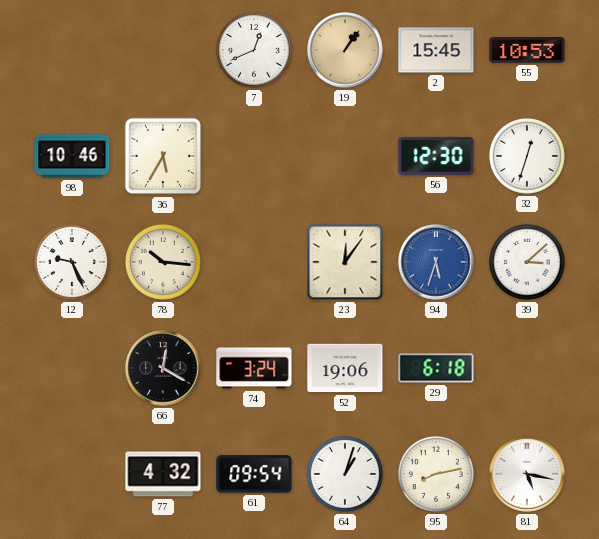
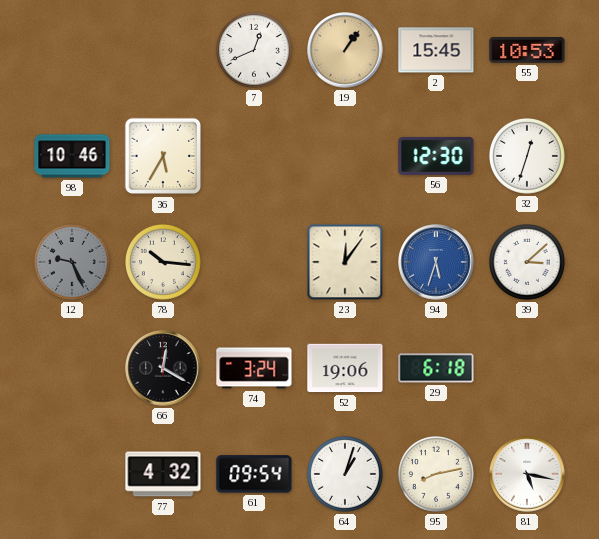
12 dial: white -> grey (72, 262)
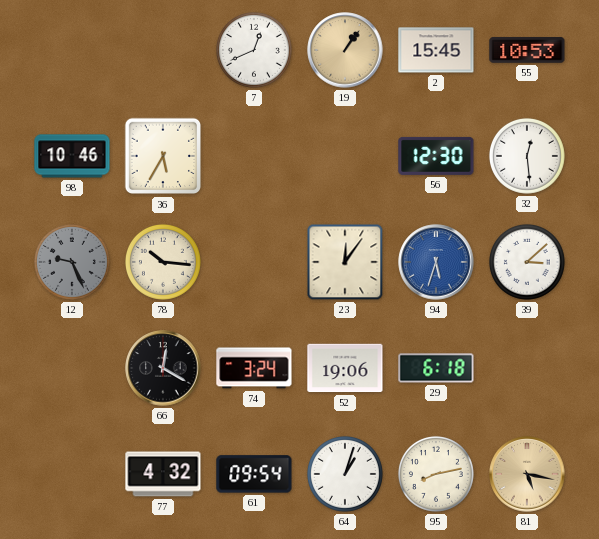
32: 12:33 -> 12:29 (527, 156)
81 dial: white -> champagne (527, 474)
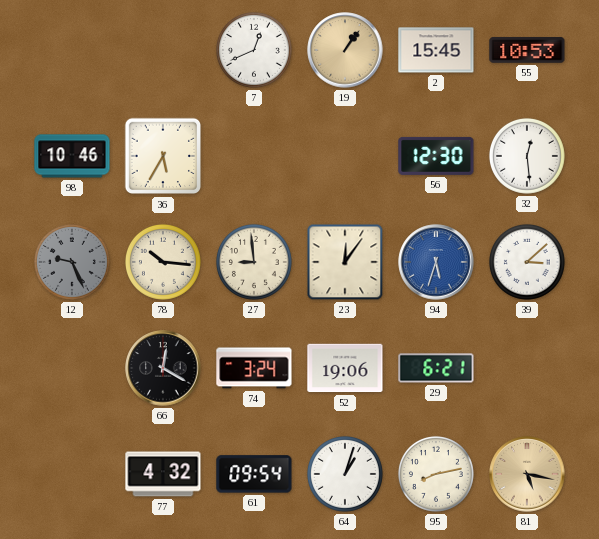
27: none -> 8:59 (254, 262)
29: 6:18 -> 6:21 (436, 368)
